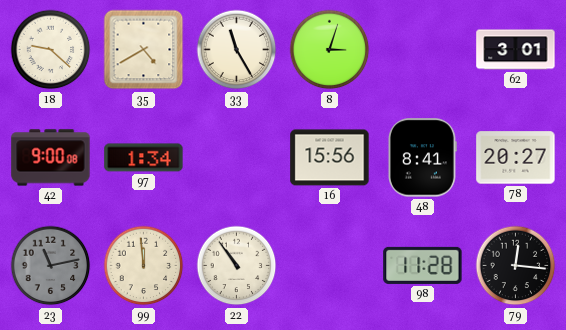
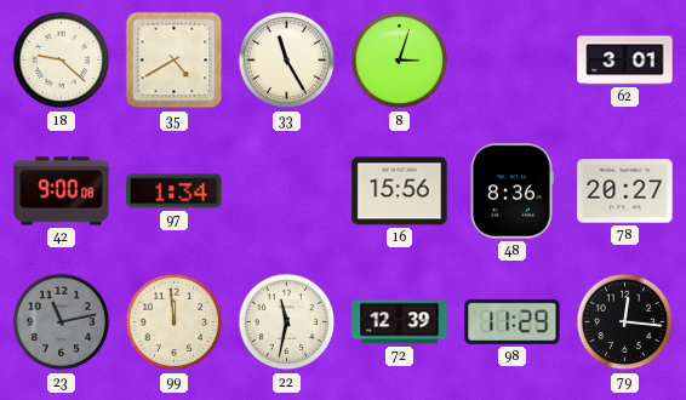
48: 8:41 -> 8:36 (511, 192)
22: 10:54 -> 11:32 (287, 322)
72: none -> 12:39 (400, 322)
98: 11:28 -> 11:29 (513, 321)
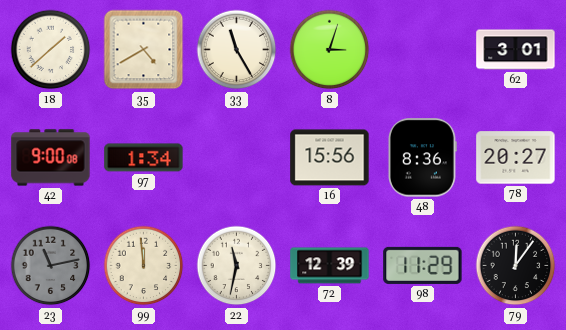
18: 9:22 -> 1:38 (51, 50)
79: 12:16 -> 12:06 (516, 266)
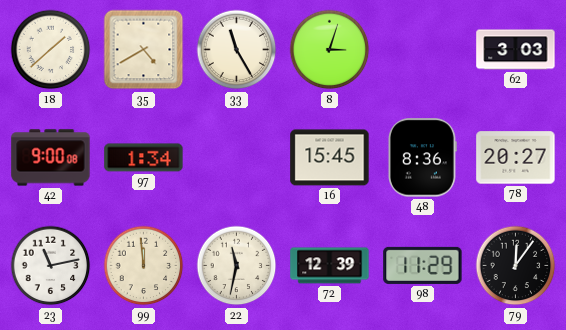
62: 3:01 -> 3:03 (516, 50)
16: 15:56 -> 15:45 (330, 158)
23 dial: grey -> white (51, 266)
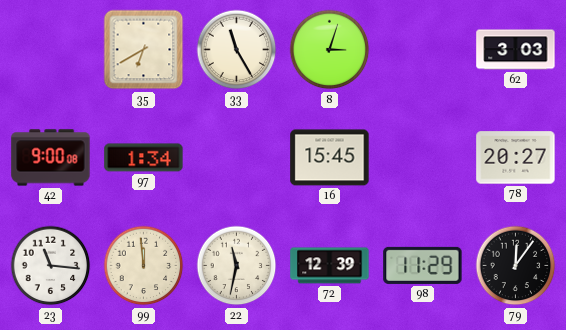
18: 1:38 -> none (51, 50)
35: 4:40 -> 6:40 (144, 50)
48: 8:36 -> none (422, 158)
23: 11:13 -> 11:16 (51, 266)
